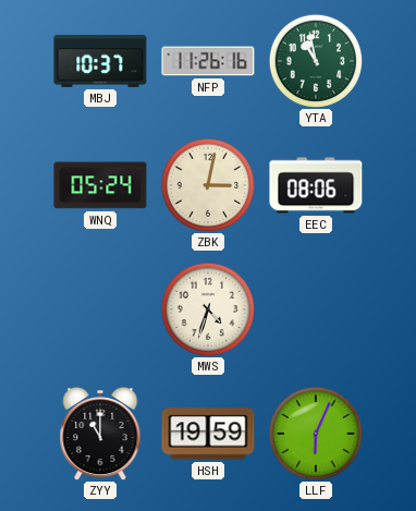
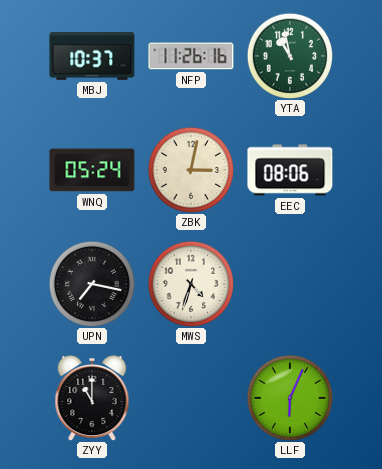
UPN: none -> 7:17 (91, 283)
HSH: 19:59 -> none (208, 434)
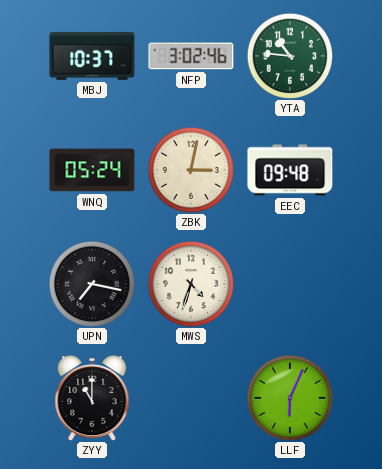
NFP: 11:26 -> 3:02 (191, 56)
YTA: 10:58 -> 10:46 (289, 55)
EEC: 08:06 -> 09:48 (290, 170)
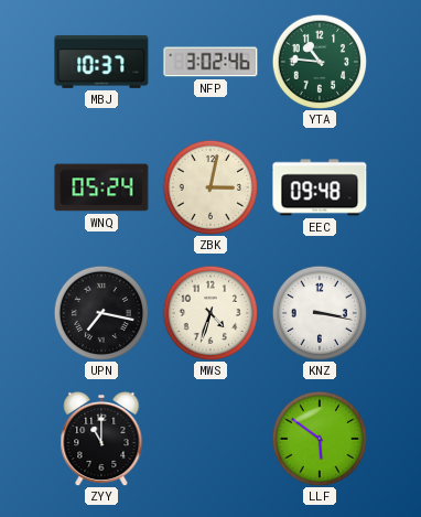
KNZ: none -> 3:17 (319, 312)
LLF: 6:04 -> 5:51 (319, 438)
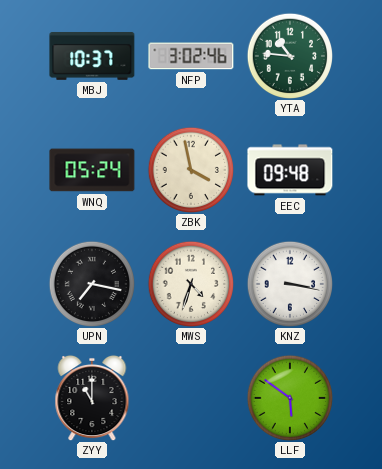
ZBK: 3:02 -> 3:58 (190, 169)
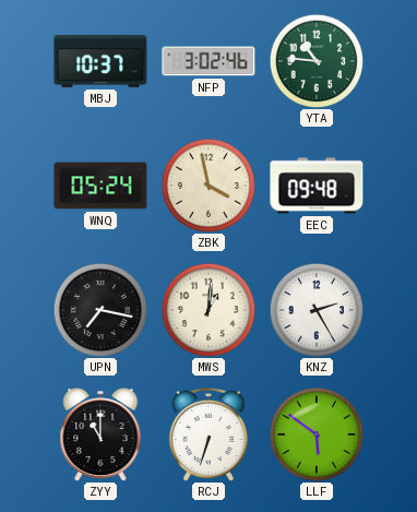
MWS: 4:33 -> 1:01 (207, 309)
KNZ: 3:17 -> 2:25 (315, 309)
RCJ: none -> 6:33 (208, 434)
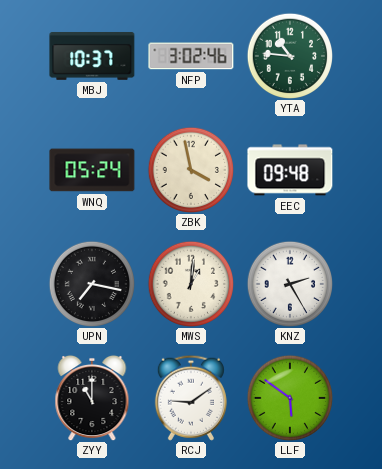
RCJ: 6:33 -> 9:09 (191, 398)
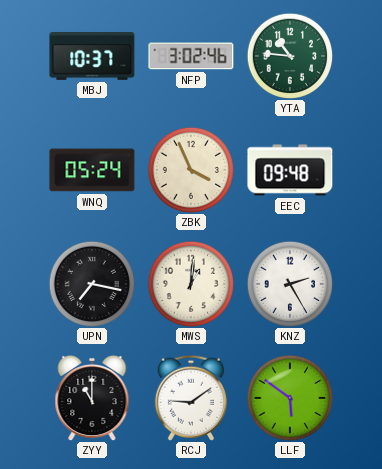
ZBK: 3:58 -> 3:56 (190, 169)
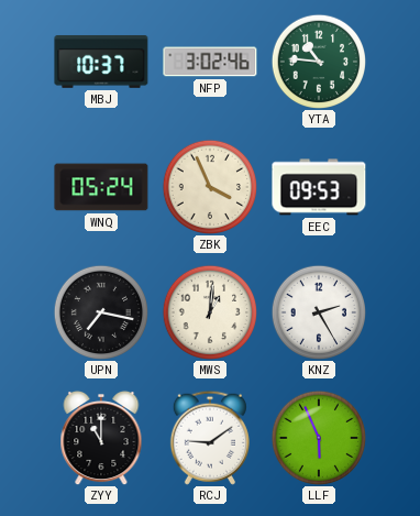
EEC: 09:48 -> 09:53 (319, 187)
LLF: 5:51 -> 5:56 (318, 437)
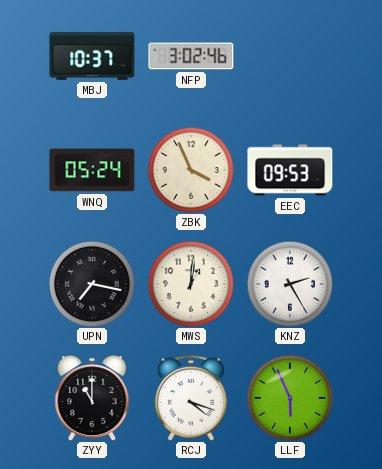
YTA: 10:46 -> none (318, 61)
RCJ: 9:09 -> 4:18 (191, 398)
